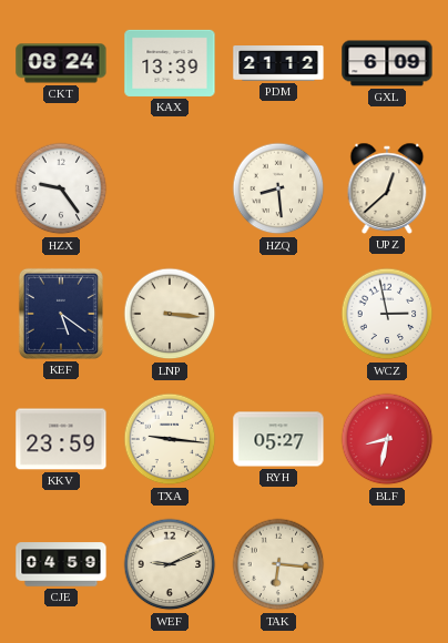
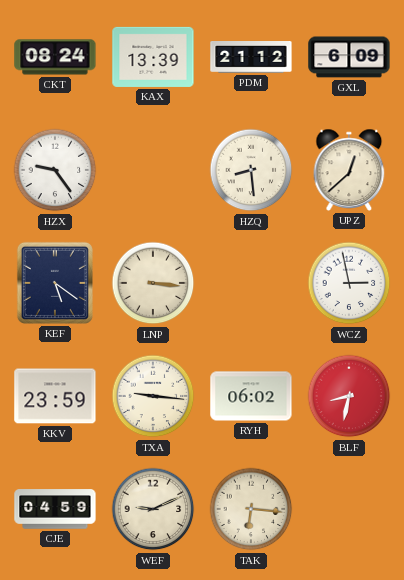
RYH: 05:27 -> 06:02 (251, 396)
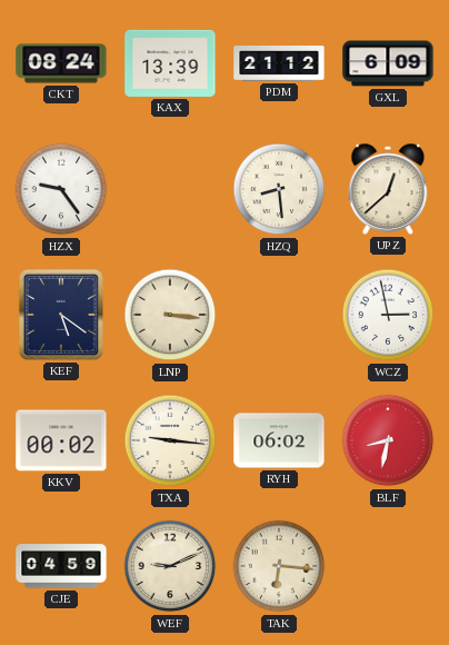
KKV: 23:59 -> 00:02 (61, 440)
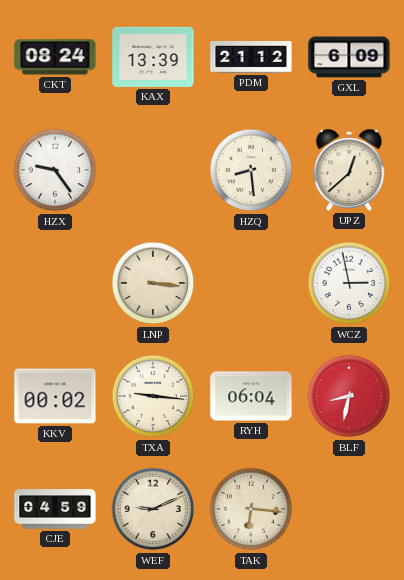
KEF: 5:21 -> none (61, 315)
RYH: 06:02 -> 06:04 (251, 396)
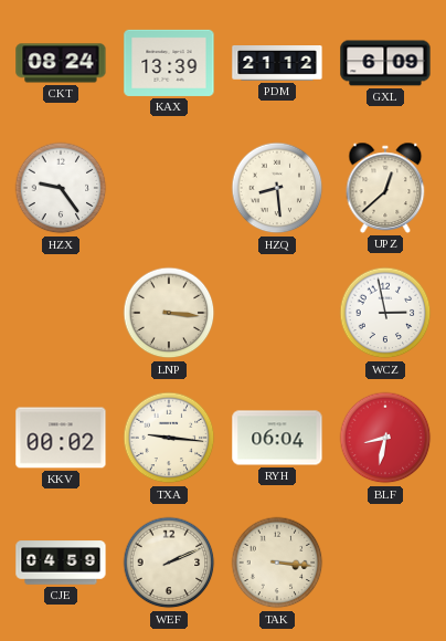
WEF: 9:11 -> 2:11 (169, 563)
TAK: 6:16 -> 3:16 (277, 563)
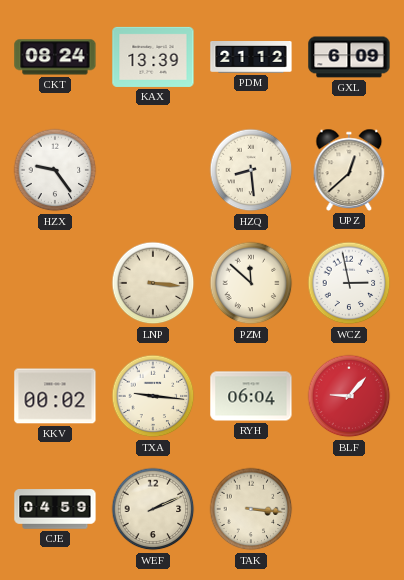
PZM: none -> 11:52 (251, 283)
BLF: 8:32 -> 9:07 (349, 396)
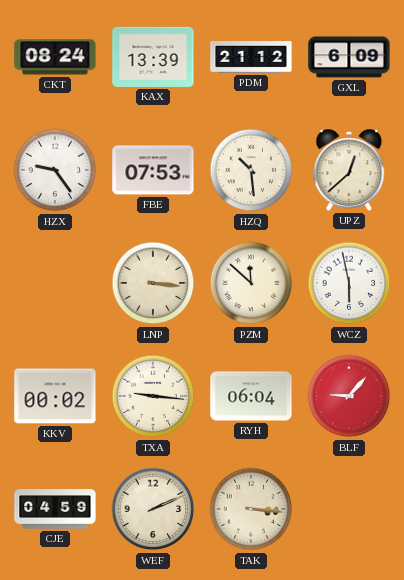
FBE: none -> 07:53 (153, 170)
HZQ: 8:29 -> 10:29 (251, 170)
WCZ: 2:58 -> 5:58 (349, 283)
